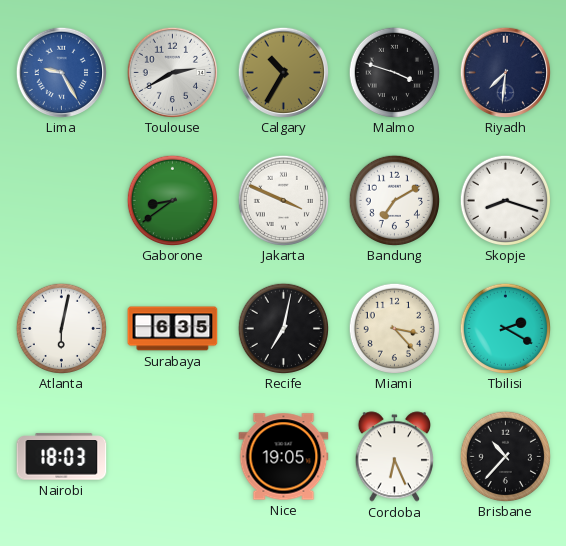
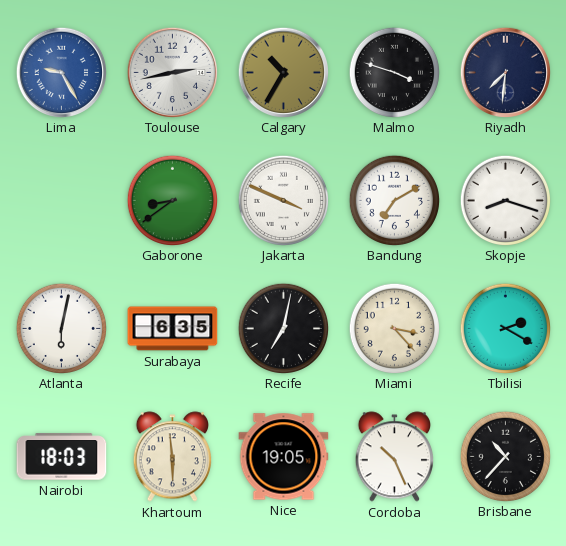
Toulouse: 2:40 -> 2:43 (172, 72)
Khartoum: none -> 5:59 (172, 457)
Cordoba: 6:26 -> 10:26 (394, 457)
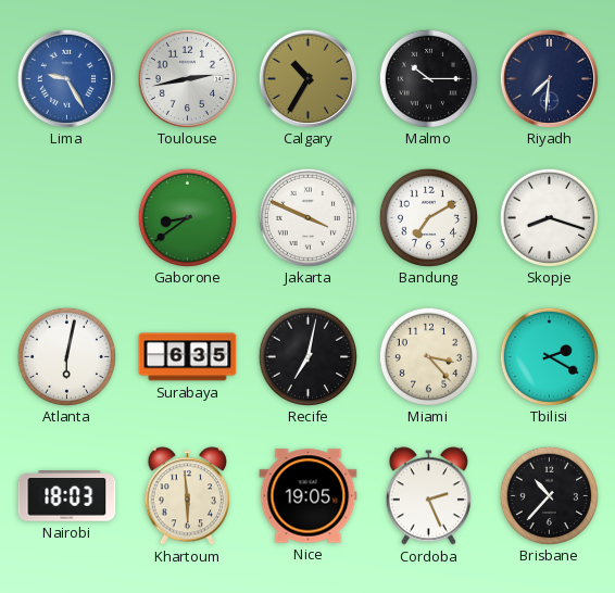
Malmo: 3:48 -> 10:15 (428, 78)
Cordoba: 10:26 -> 2:26 (428, 496)
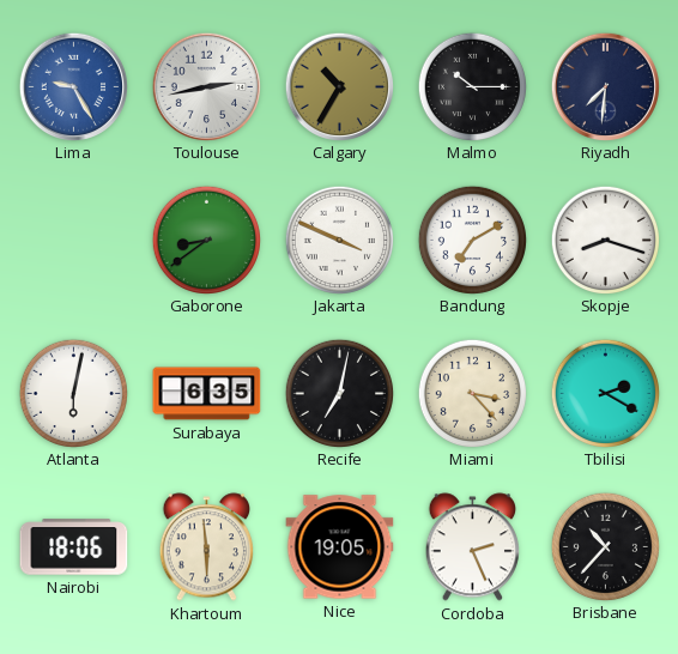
Nairobi: 18:03 -> 18:06 (74, 547)
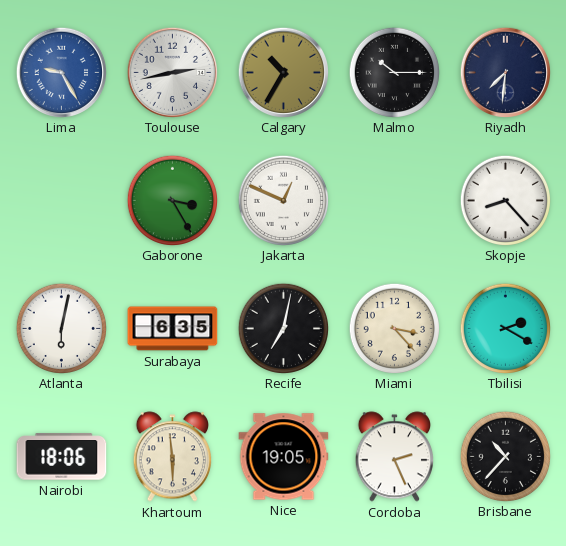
Gaborone: 8:39 -> 3:25 (172, 200)
Jakarta: 3:49 -> 12:49 (283, 200)
Bandung: 7:10 -> none (472, 240)
Skopje: 8:18 -> 8:23 (505, 200)
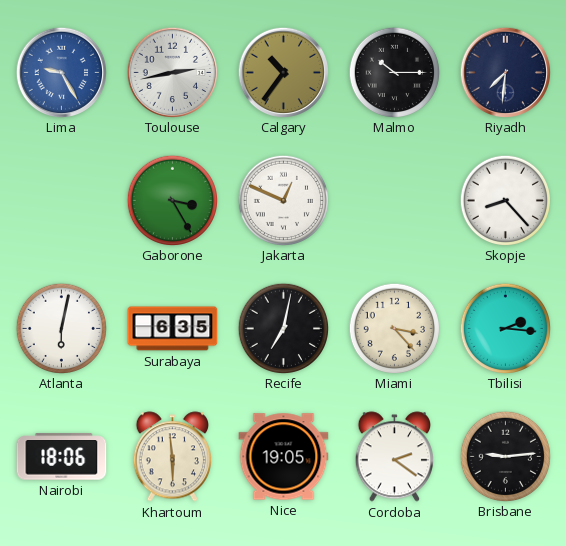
Calgary: 10:35 -> 10:36 (283, 72)
Tbilisi: 2:20 -> 2:16 (505, 328)
Cordoba: 2:26 -> 2:21 (394, 457)
Brisbane: 10:37 -> 9:14 (505, 456)
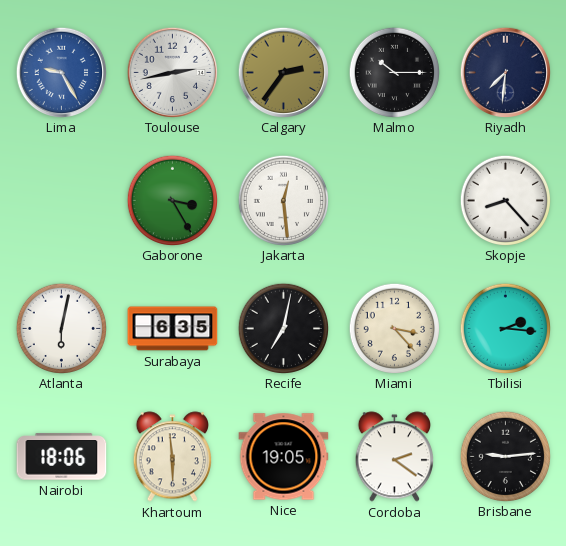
Calgary: 10:36 -> 2:36 (283, 72)
Jakarta: 12:49 -> 12:29 (283, 200)
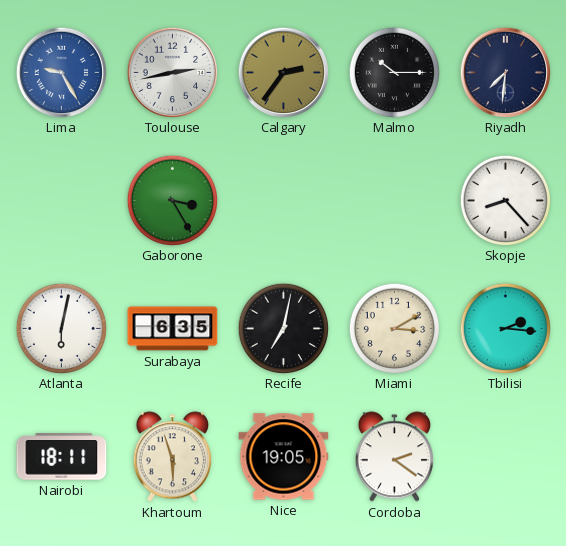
Jakarta: 12:29 -> none (283, 200)
Miami: 3:23 -> 3:10 (394, 328)
Nairobi: 18:06 -> 18:11 (62, 457)
Khartoum: 5:59 -> 5:57 (172, 457)
Brisbane: 9:14 -> none (505, 456)
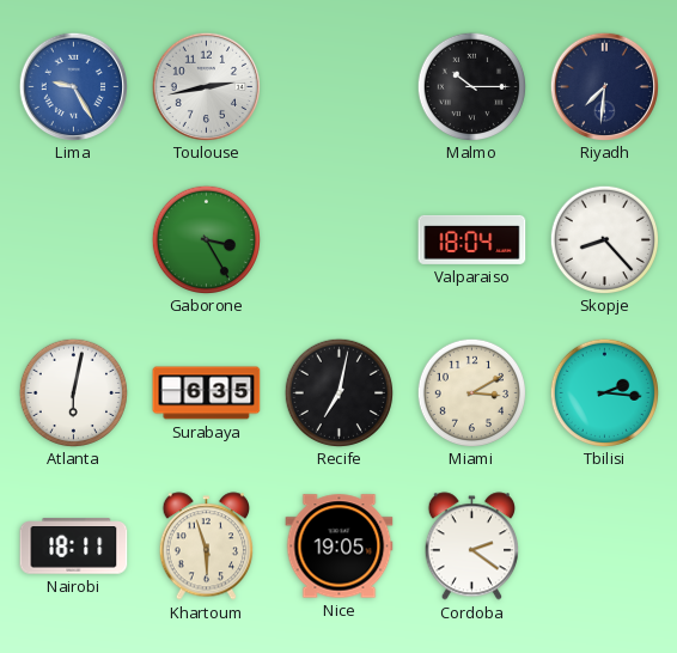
Calgary: 2:36 -> none (283, 72)
Valparaiso: none -> 18:04 (472, 239)
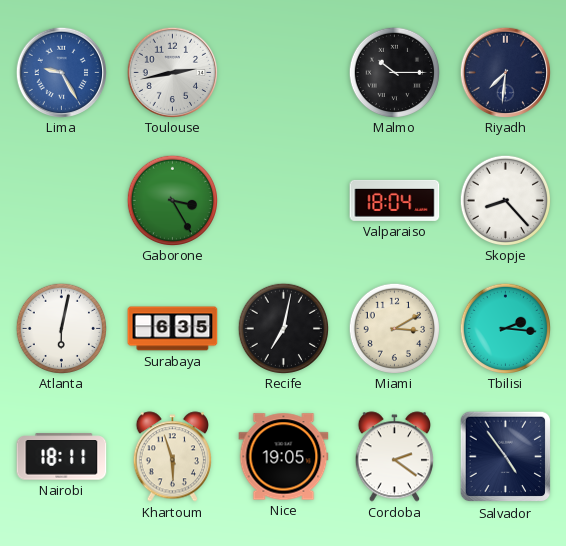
Salvador: none -> 4:54 (506, 457)
